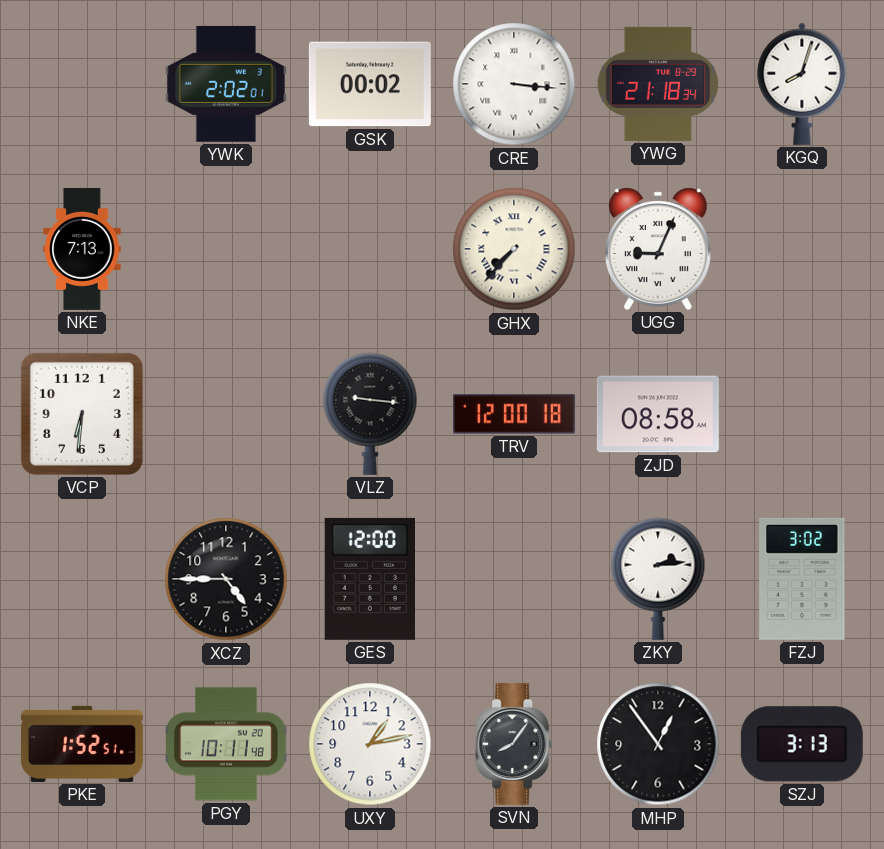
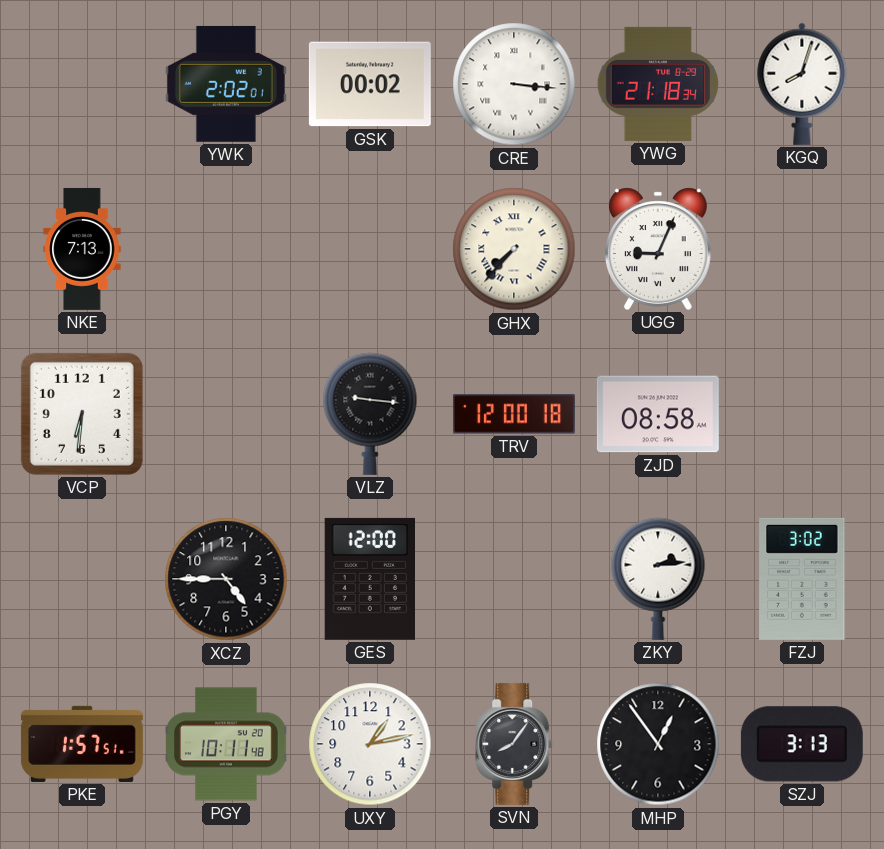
PKE: 1:52 -> 1:57 (82, 744)
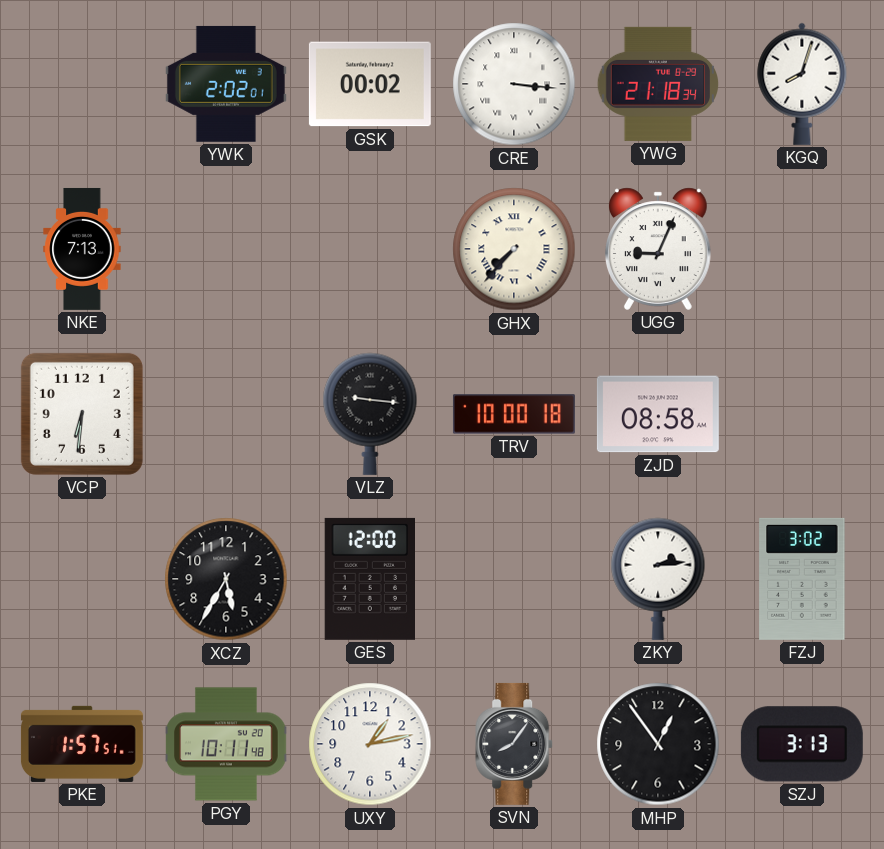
TRV: 12:00 -> 10:00 (514, 414)
XCZ: 4:45 -> 5:35 (226, 579)
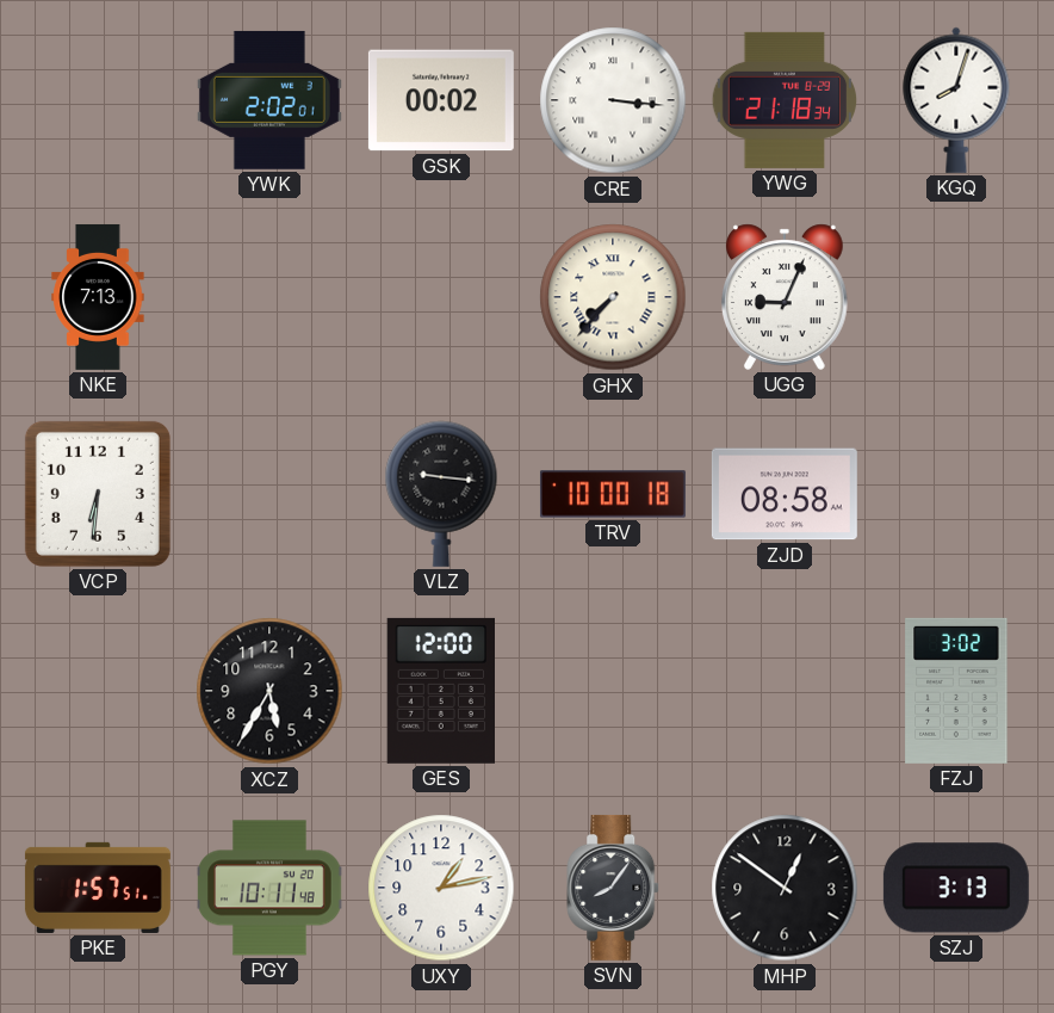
ZKY: 2:14 -> none (658, 579)
MHP: 12:54 -> 12:51 (785, 888)
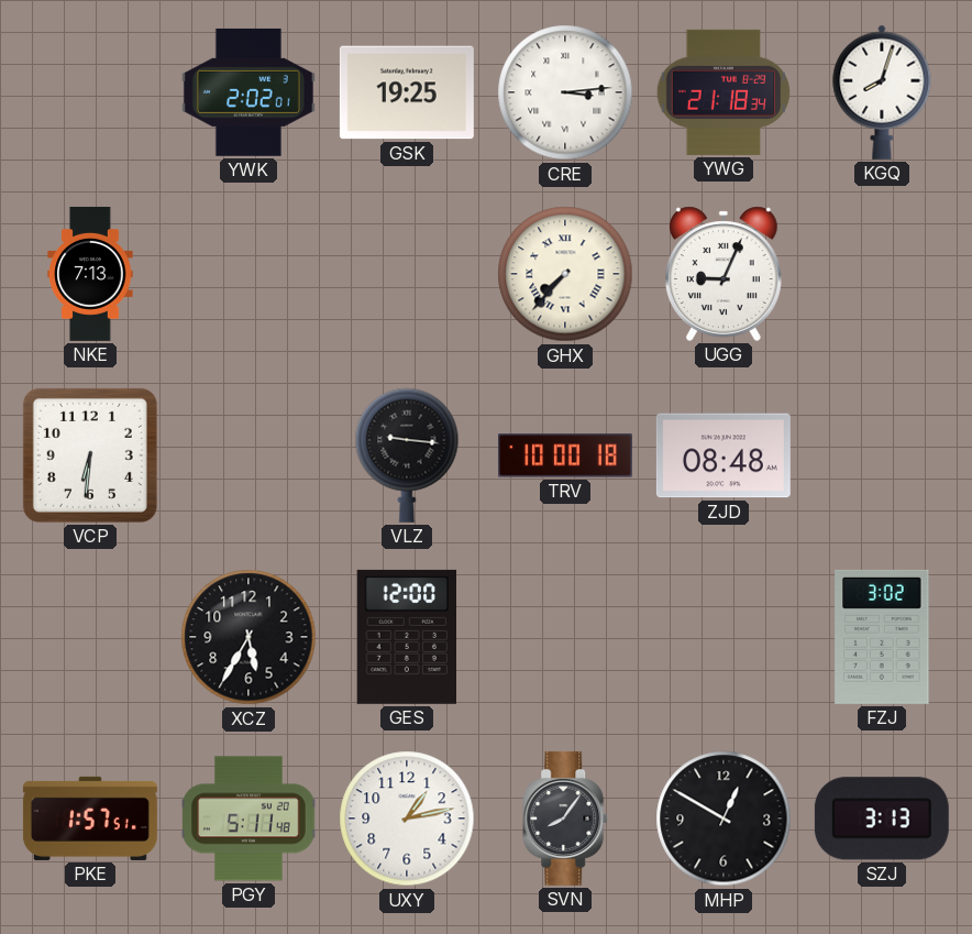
GSK: 00:02 -> 19:25 (407, 92)
CRE: 3:16 -> 3:14 (565, 92)
ZJD: 08:58 -> 08:48 (724, 455)
PGY: 10:11 -> 5:11 (248, 818)
MHP: 12:51 -> 12:50 (724, 818)
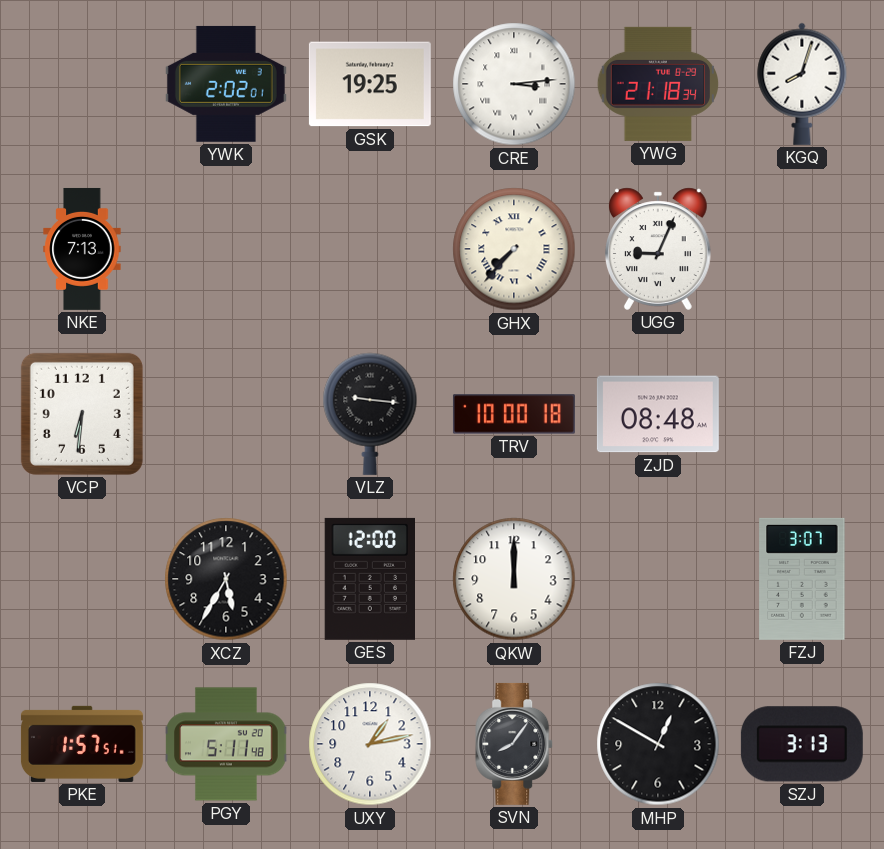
QKW: none -> 12:00 (514, 579)
FZJ: 3:02 -> 3:07 (802, 579)
